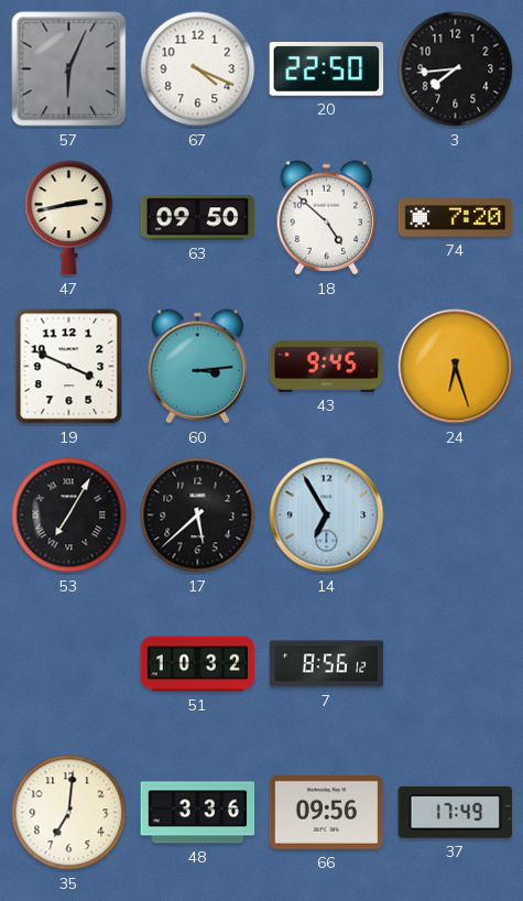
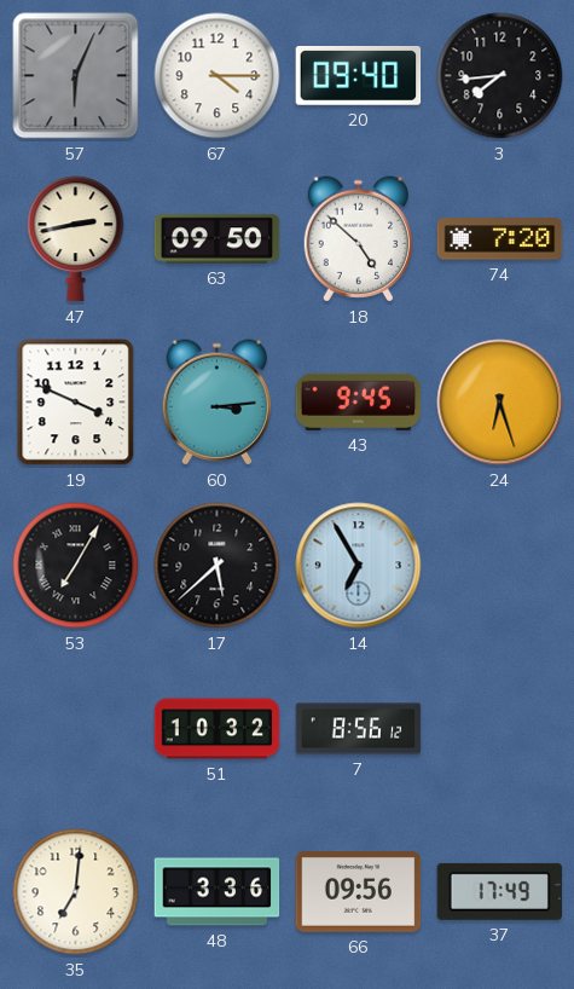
67: 4:19 -> 4:15 (218, 76)
20: 22:50 -> 09:40 (359, 76)
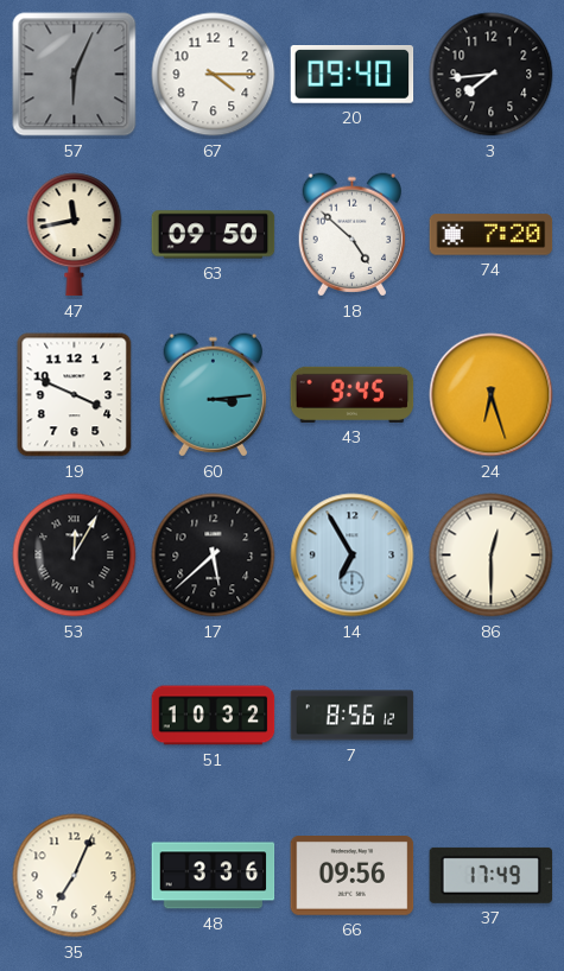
47: 2:43 -> 11:43 (75, 235)
53: 7:05 -> 12:05 (75, 556)
86: none -> 12:30 (492, 556)
35: 7:01 -> 7:04 (75, 876)
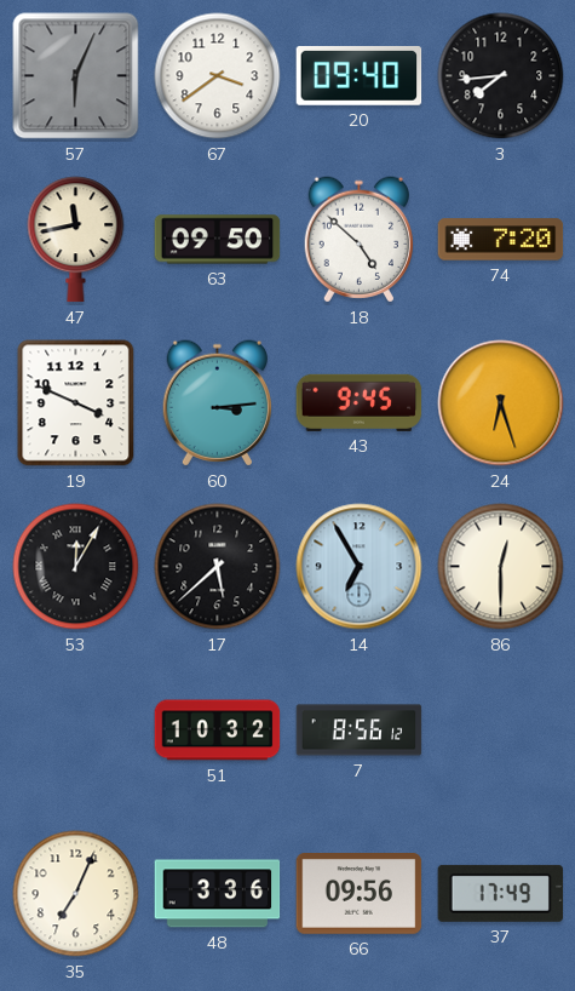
67: 4:15 -> 3:39 (218, 76)
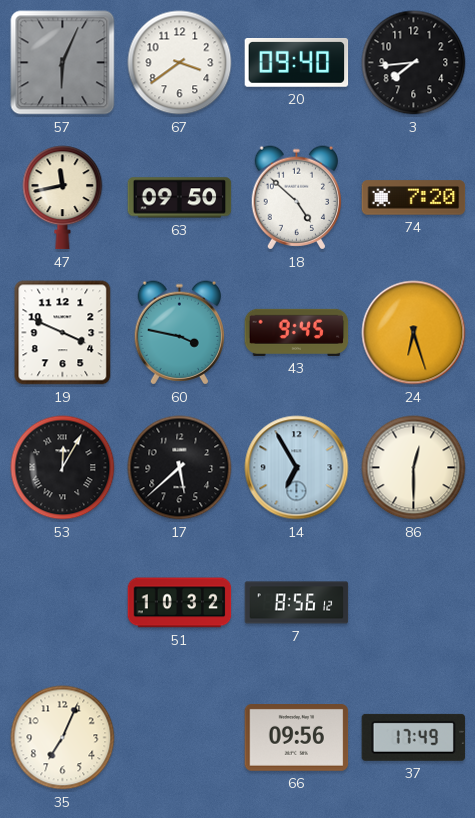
60: 3:14 -> 3:47 (179, 333)
48: 3:36 -> none (218, 894)
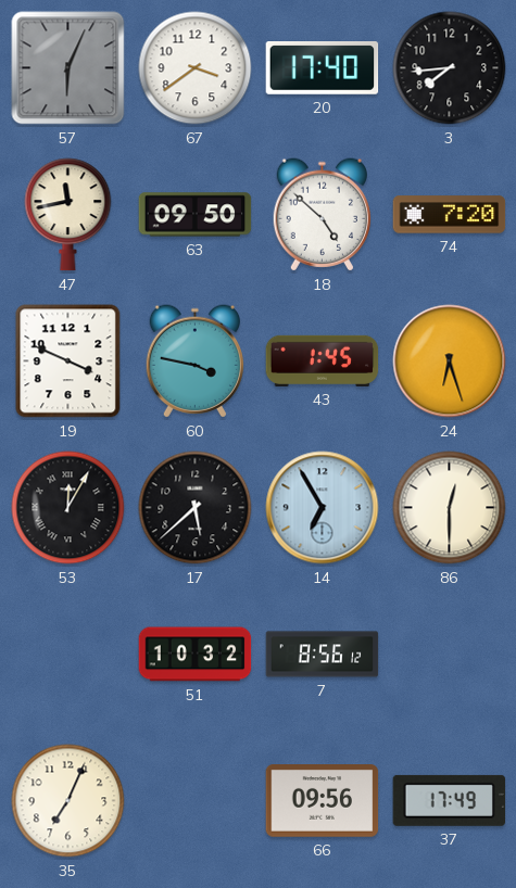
20: 09:40 -> 17:40 (323, 68)
43: 9:45 -> 1:45 (323, 360)
